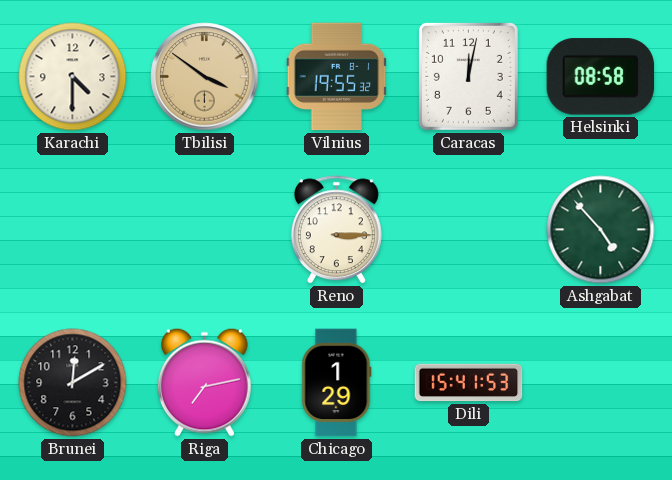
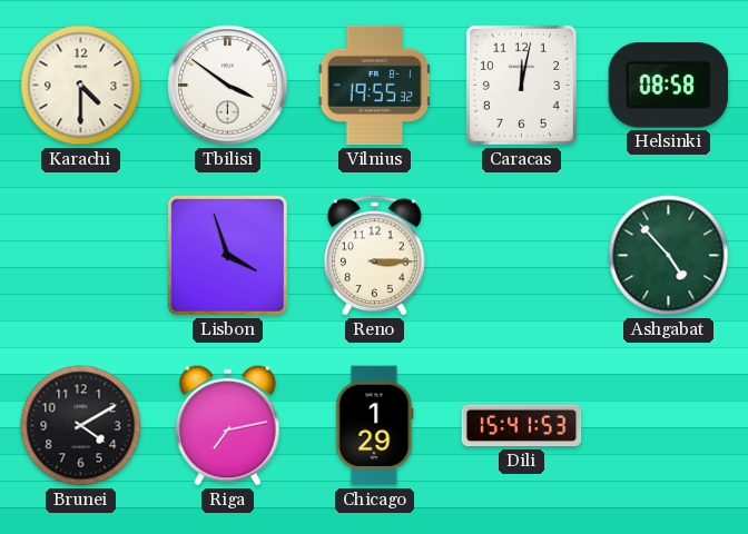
Tbilisi dial: champagne -> white (228, 86)
Lisbon: none -> 3:57 (227, 255)
Brunei: 12:10 -> 4:10 (81, 426)
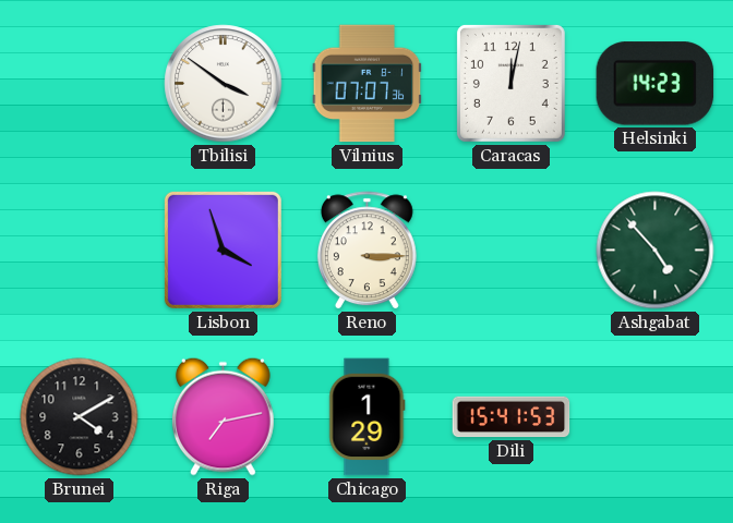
Karachi: 4:30 -> none (81, 86)
Vilnius: 19:55 -> 07:07 (368, 84)
Helsinki: 08:58 -> 14:23 (656, 84)
